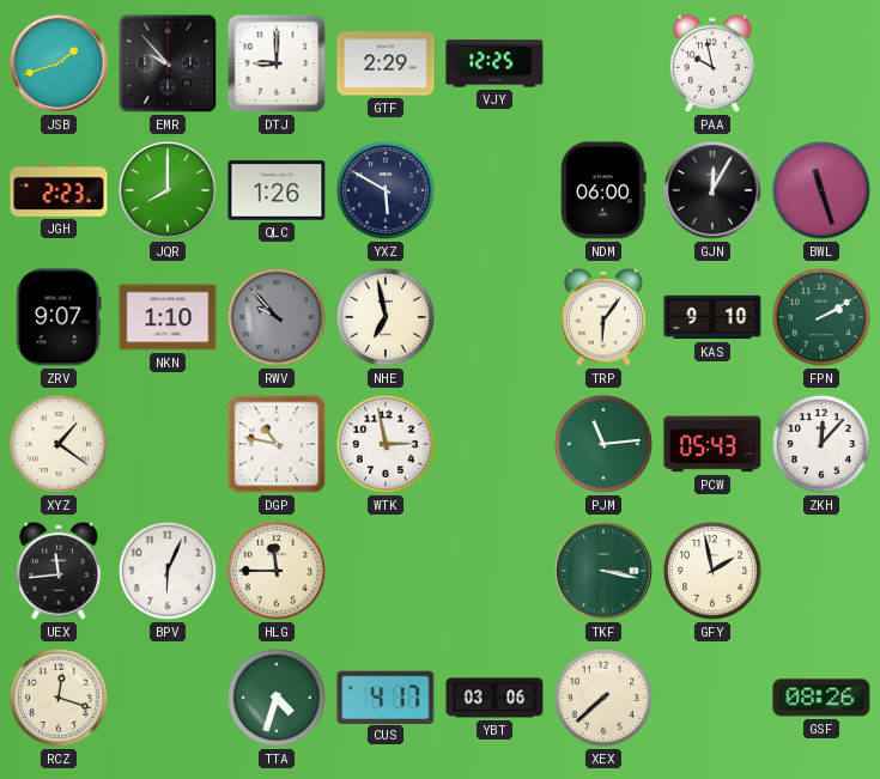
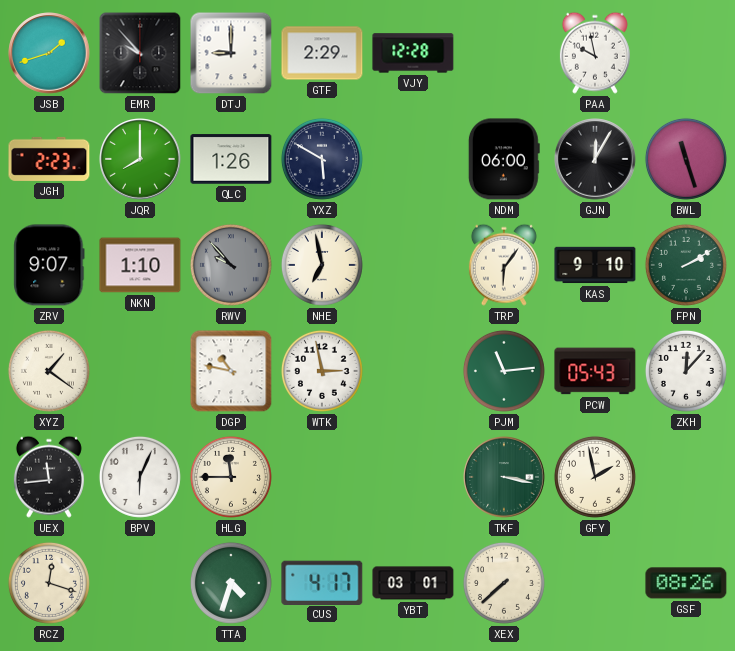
VJY: 12:25 -> 12:28 (413, 53)
YBT: 03:06 -> 03:01 (413, 583)
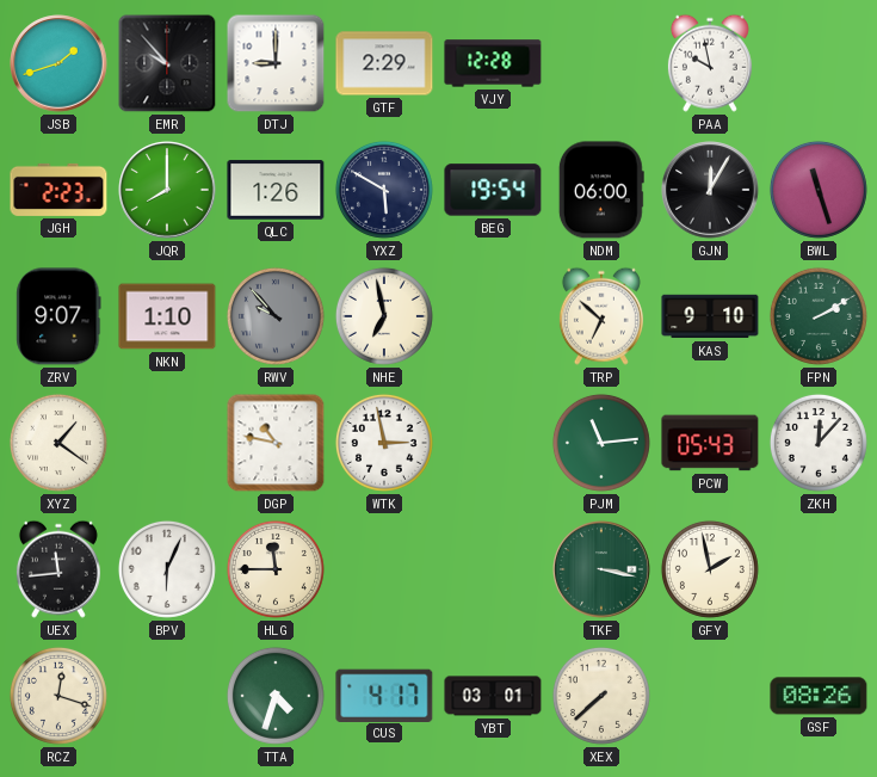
BEG: none -> 19:54 (493, 190)
TRP: 6:06 -> 6:52 (601, 316)
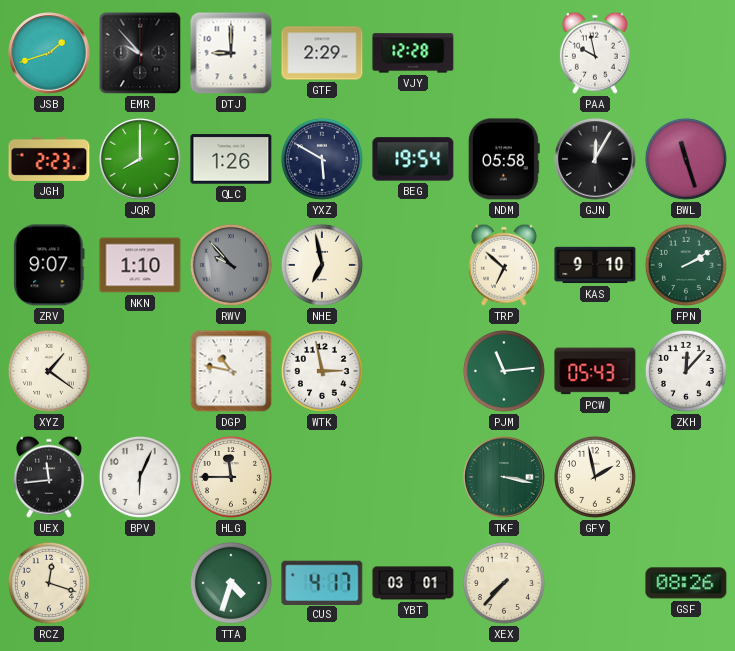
NDM: 06:00 -> 05:58 (504, 159)
XEX: 7:38 -> 7:37 (504, 583)
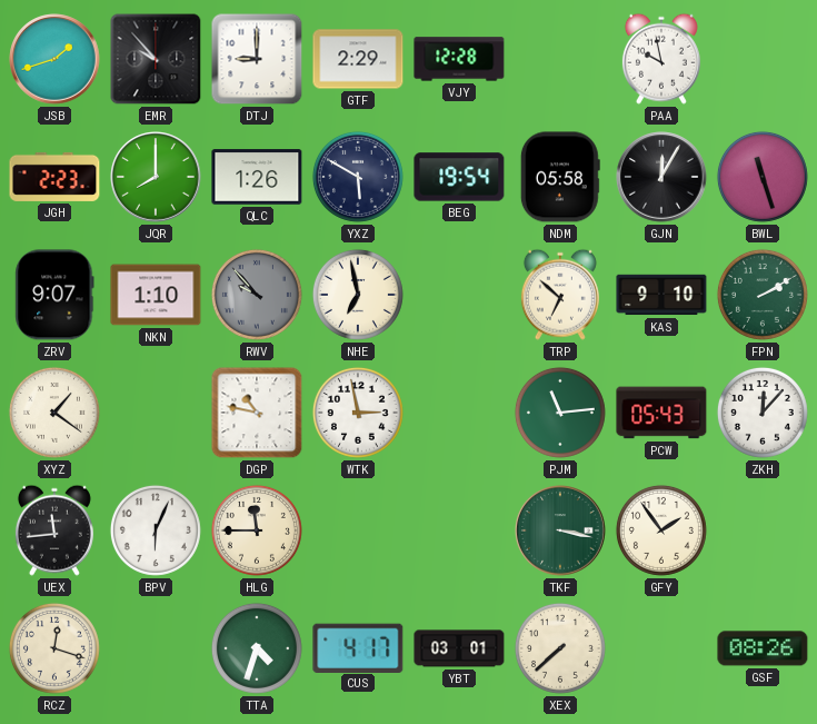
GFY: 1:58 -> 1:54 (661, 530)
XEX: 7:37 -> 7:38 (560, 648)
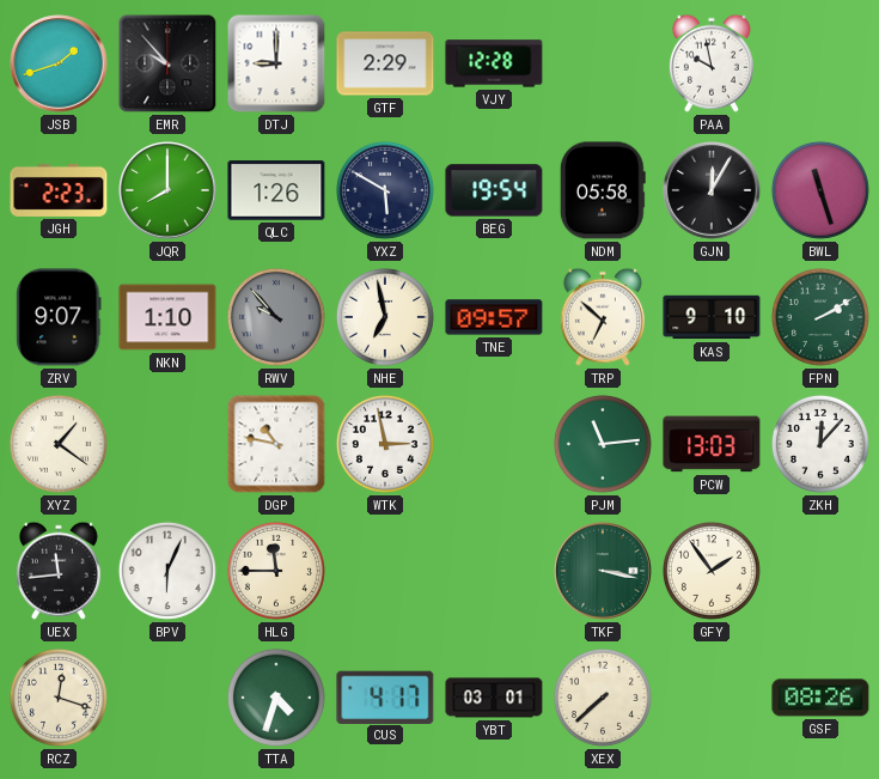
TNE: none -> 09:57 (494, 317)
PCW: 05:43 -> 13:03 (712, 444)
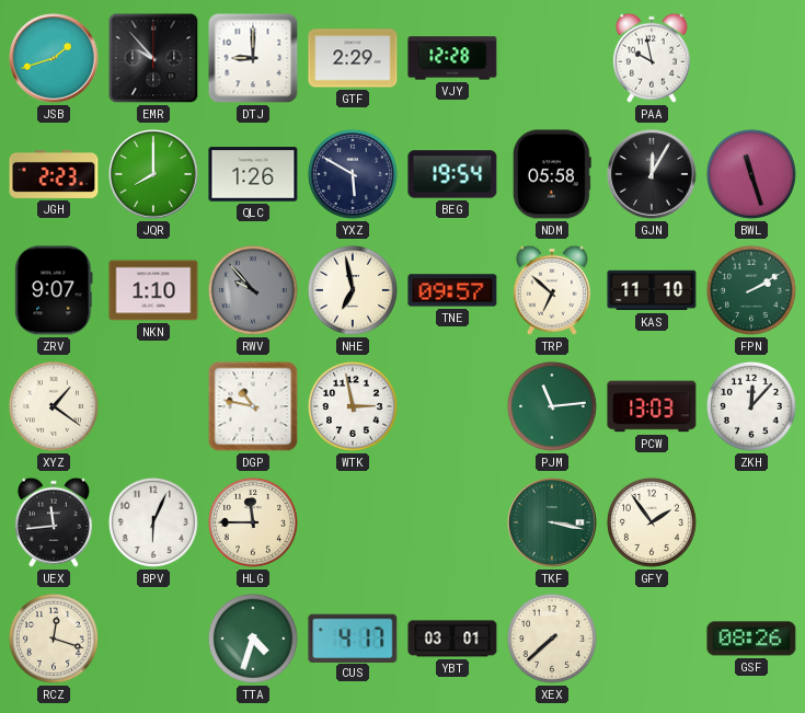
KAS: 9:10 -> 11:10 (652, 290)
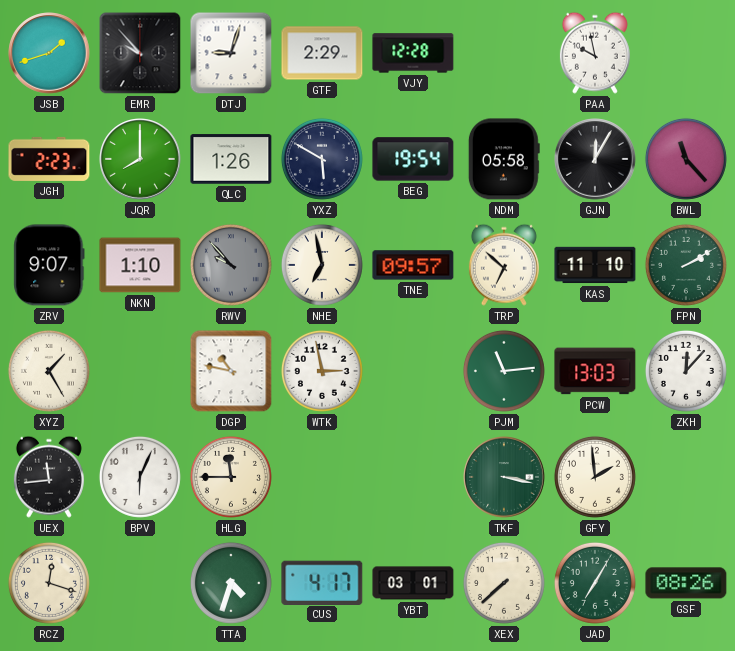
DTJ: 9:00 -> 9:03 (231, 53)
BWL: 11:27 -> 11:23 (686, 159)
XYZ: 1:21 -> 1:25 (49, 371)
GFY: 1:54 -> 1:59 (595, 477)
JAD: none -> 7:05 (595, 583)
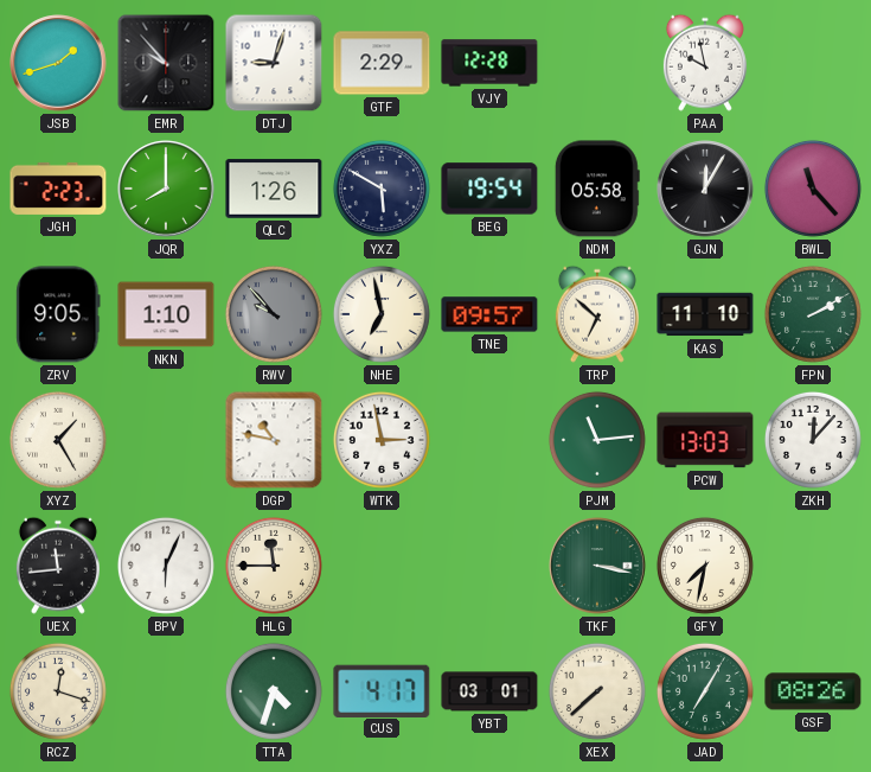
ZRV: 9:07 -> 9:05 (58, 314)
GFY: 1:59 -> 7:32 (705, 566)
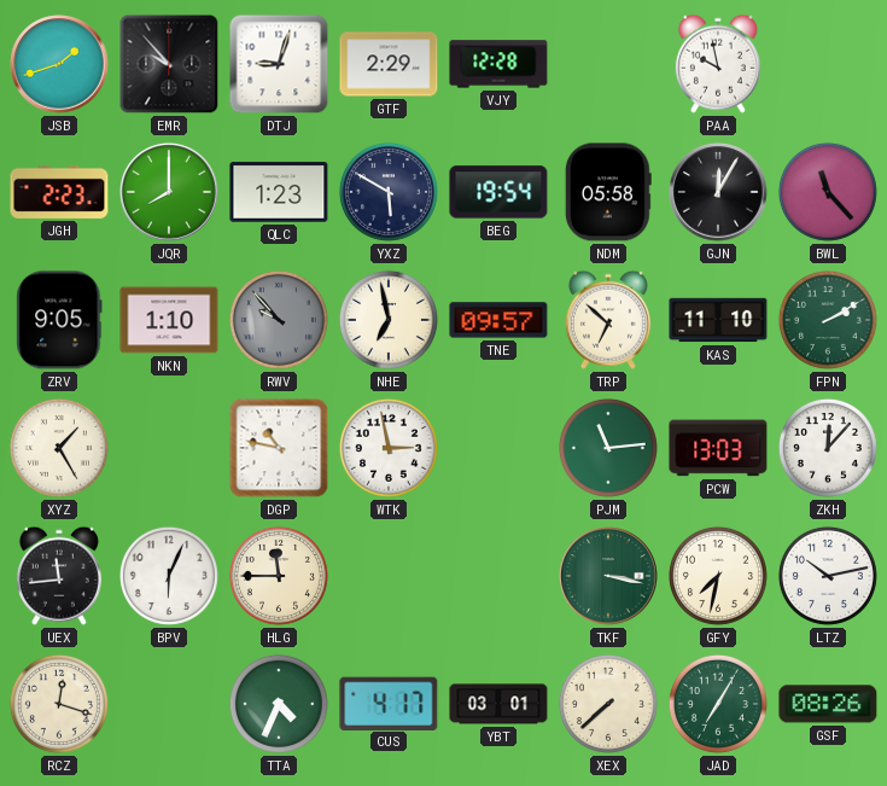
QLC: 1:26 -> 1:23 (279, 192)
LTZ: none -> 10:13 (828, 576)
TTA: 4:33 -> 4:34 (279, 704)
